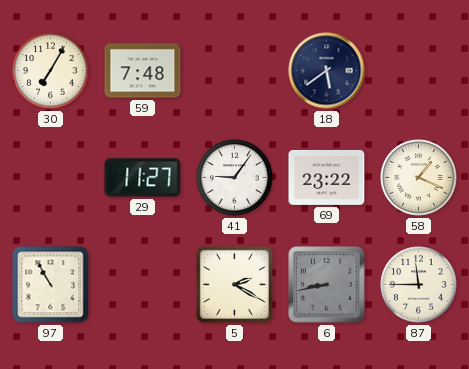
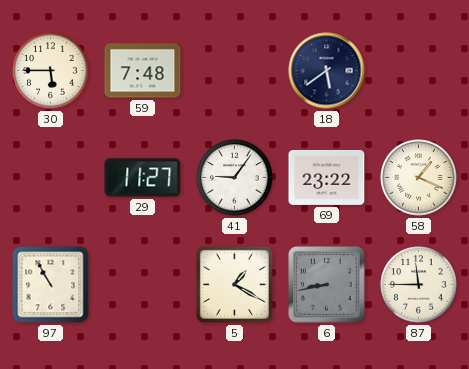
30: 7:05 -> 5:45 (51, 71)
5: 2:20 -> 1:20 (234, 284)
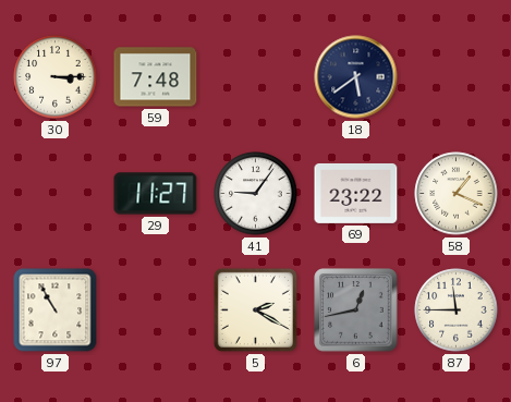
30: 5:45 -> 3:15 (56, 77)
5: 1:20 -> 2:20 (255, 309)
6: 8:43 -> 12:43 (356, 310)
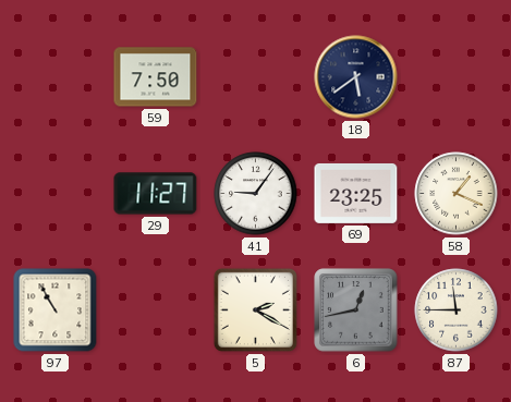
30: 3:15 -> none (56, 77)
59: 7:48 -> 7:50 (156, 77)
69: 23:22 -> 23:25 (356, 193)
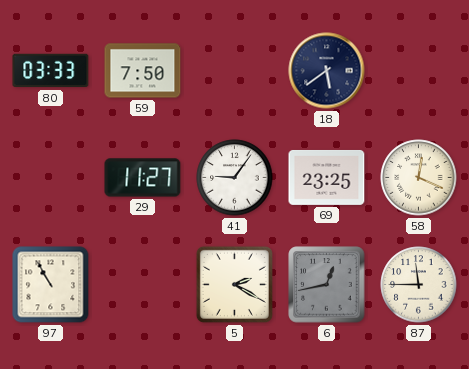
80: none -> 03:33 (51, 71)
58: 1:19 -> 12:19 (419, 178)
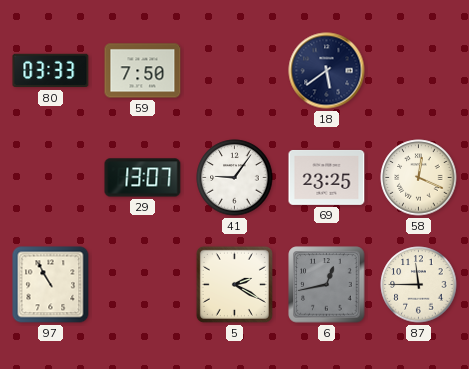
29: 11:27 -> 13:07 (143, 178)
